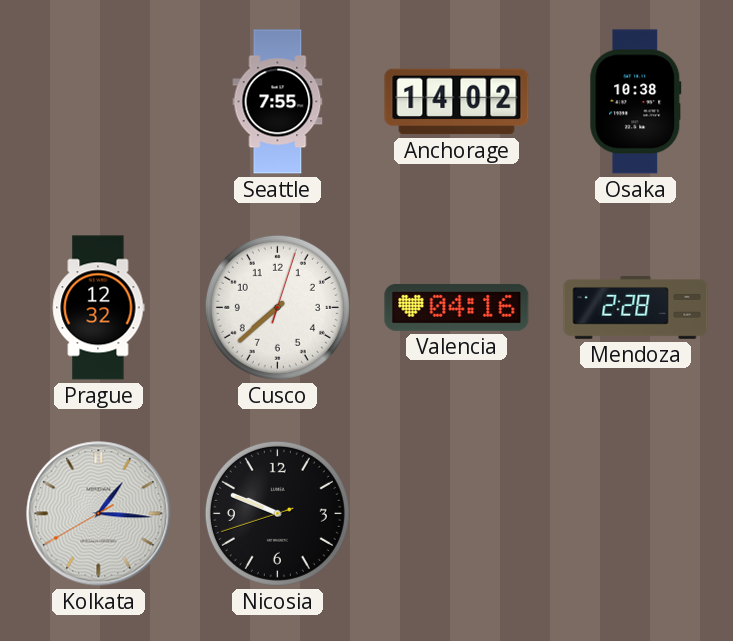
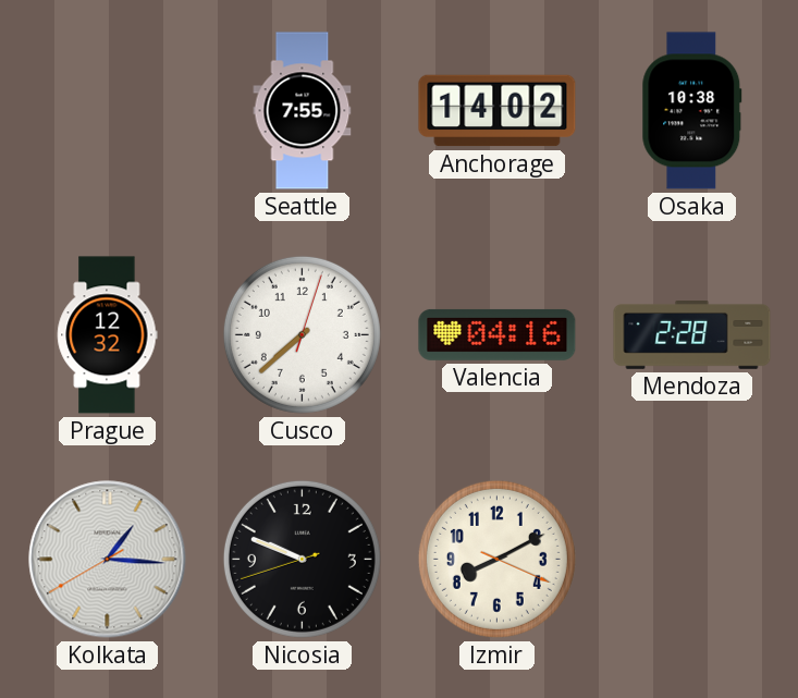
Izmir: none -> 8:10 (496, 559)
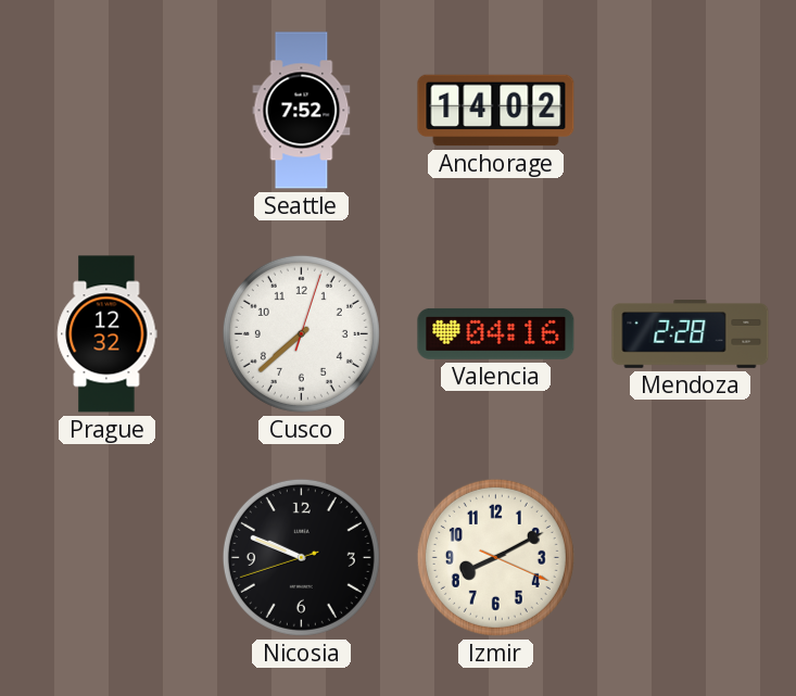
Seattle: 7:55 -> 7:52 (302, 111)
Osaka: 10:38 -> none (692, 111)
Kolkata: 1:15 -> none (108, 560)
